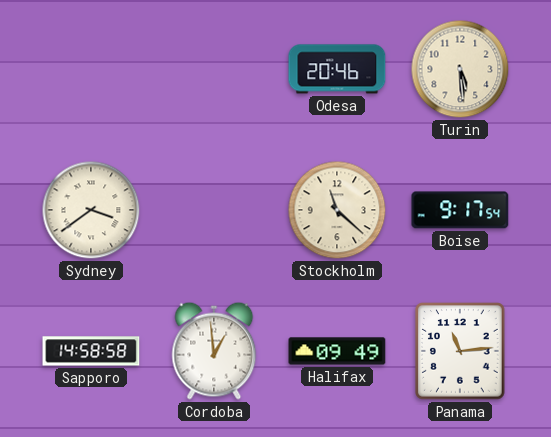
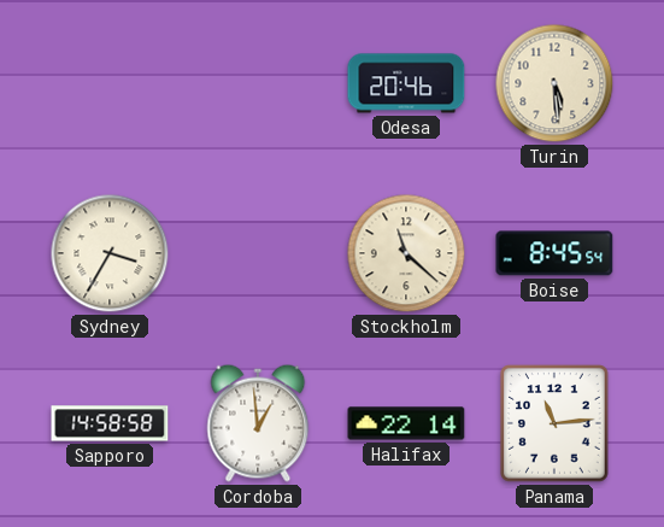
Sydney: 3:39 -> 3:35 (110, 253)
Boise: 9:17 -> 8:45 (554, 253)
Halifax: 09:49 -> 22:14 (406, 423)
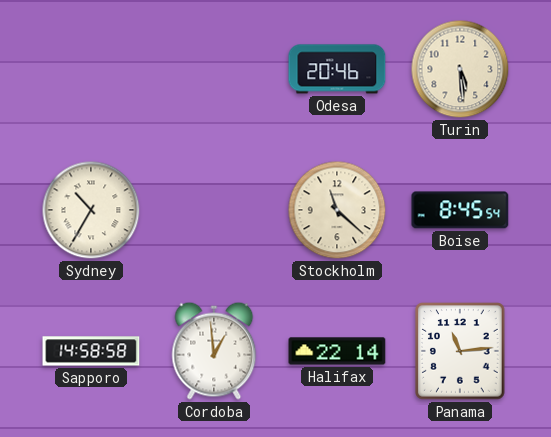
Sydney: 3:35 -> 10:35 (91, 210)
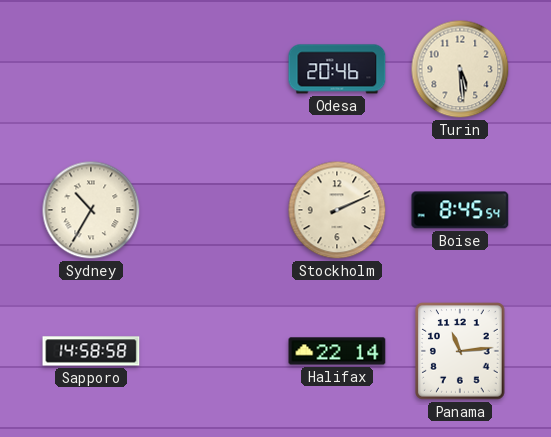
Stockholm: 11:22 -> 2:11 (337, 210)
Cordoba: 12:59 -> none (214, 351)
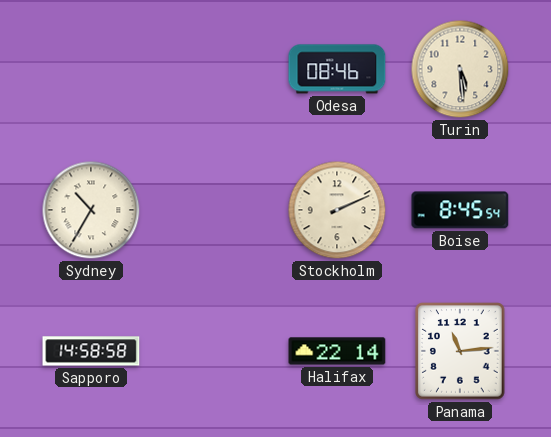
Odesa: 20:46 -> 08:46 (337, 69)
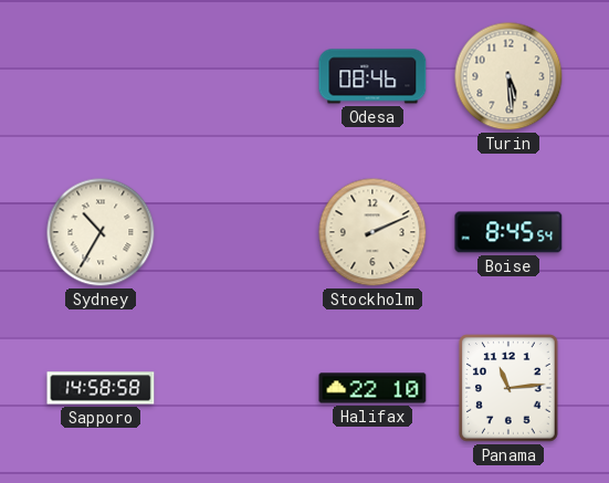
Halifax: 22:14 -> 22:10 (372, 388)
